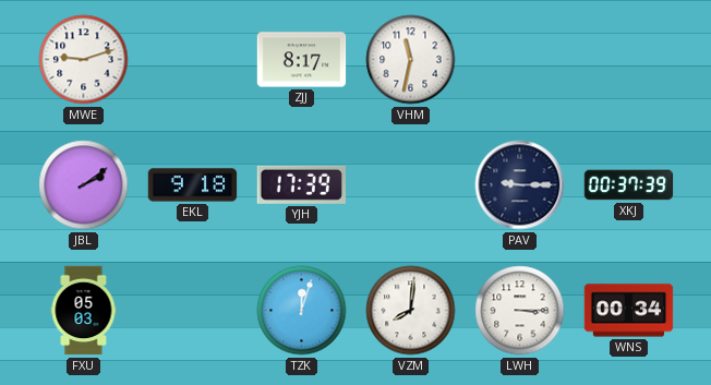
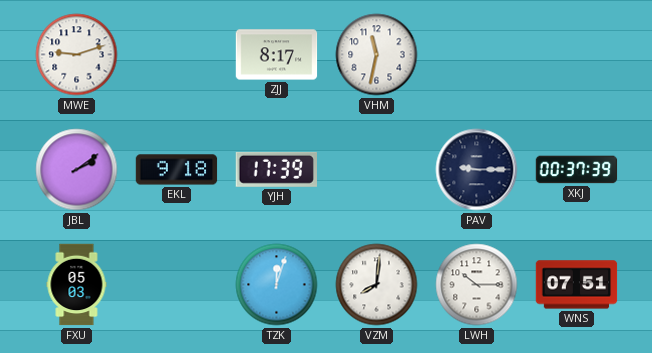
LWH: 3:15 -> 10:15 (477, 285)
WNS: 00:34 -> 07:51 (577, 285)
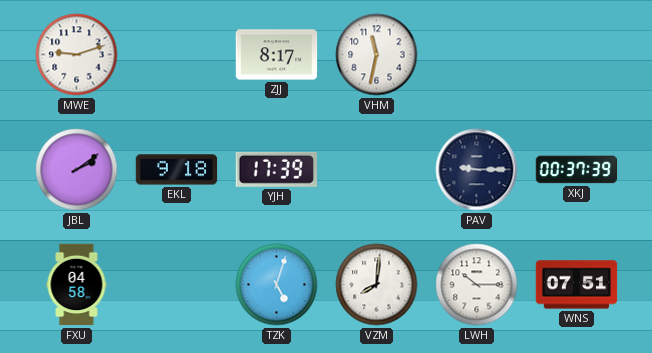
FXU: 05:03 -> 04:58 (77, 285)
TZK: 12:03 -> 5:03 (277, 285)
